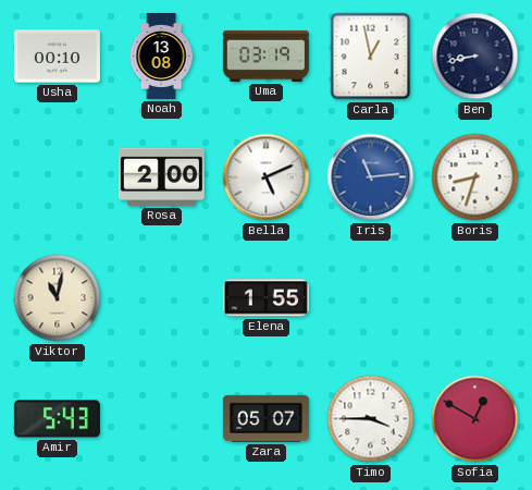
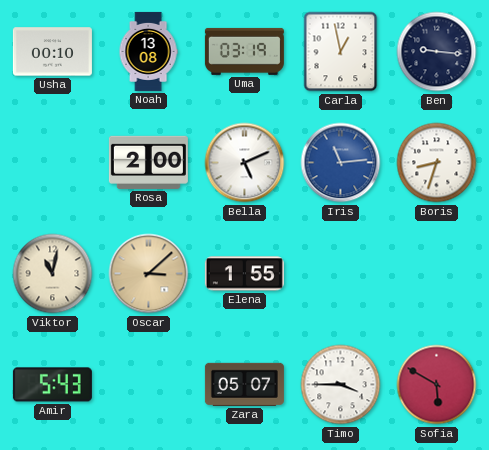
Ben: 8:43 -> 9:16 (437, 52)
Oscar: none -> 3:08 (149, 274)
Sofia: 12:50 -> 5:50 (437, 385)
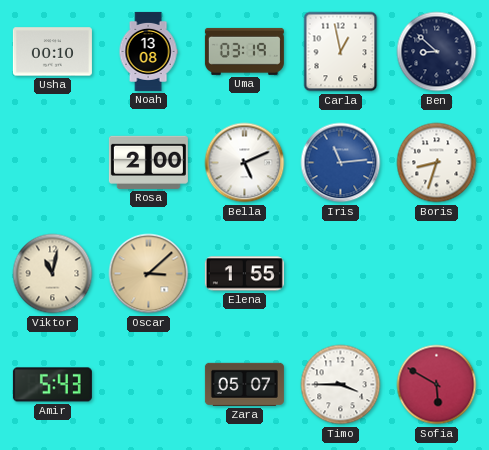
Ben: 9:16 -> 8:52 (437, 52)
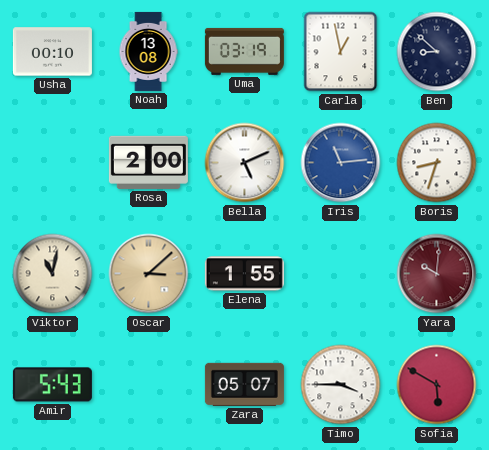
Yara: none -> 10:01 (437, 274)
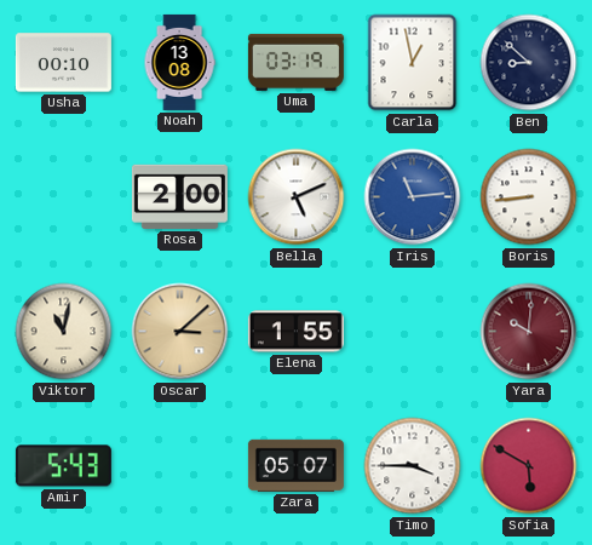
Boris: 8:33 -> 8:44 (529, 197)
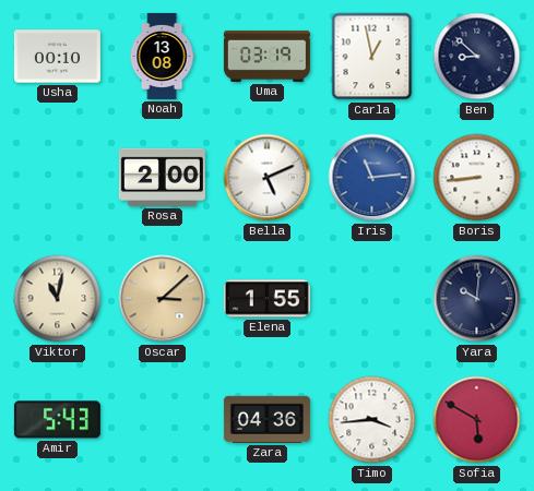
Yara dial: burgundy -> navy (477, 299)
Zara: 05:07 -> 04:36 (266, 419)
Timo: 3:45 -> 3:44 (372, 420)
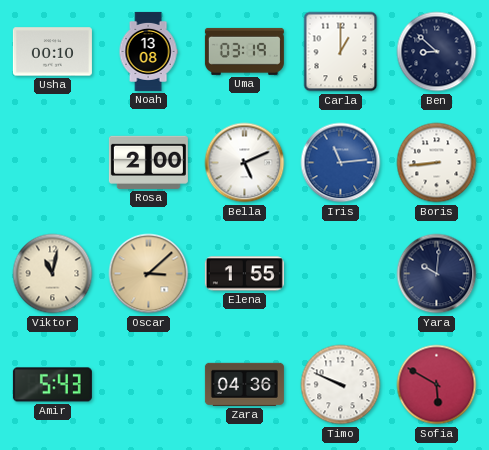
Carla: 12:58 -> 1:00 (341, 52)
Timo: 3:44 -> 9:49 (341, 385)
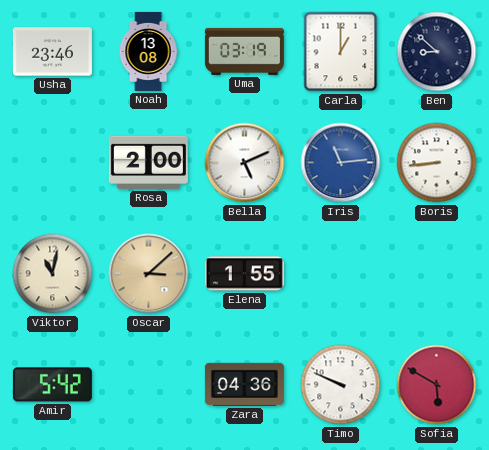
Usha: 00:10 -> 23:46 (52, 52)
Yara: 10:01 -> none (437, 274)
Amir: 5:43 -> 5:42 (52, 385)
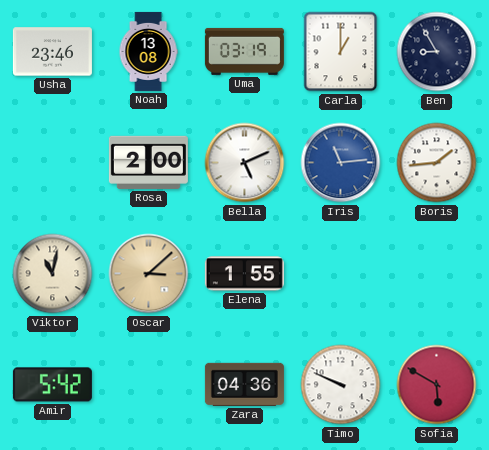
Ben: 8:52 -> 8:55 (437, 52)
Boris: 8:44 -> 1:44 (437, 163)
